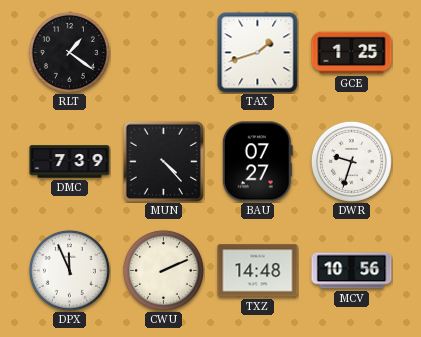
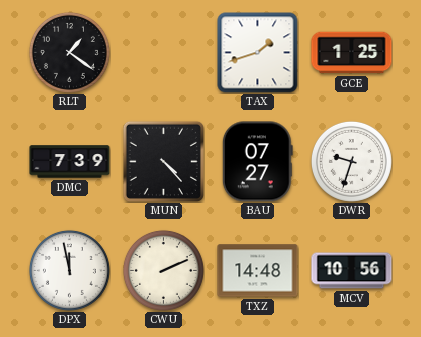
DPX: 11:56 -> 11:58 (69, 270)
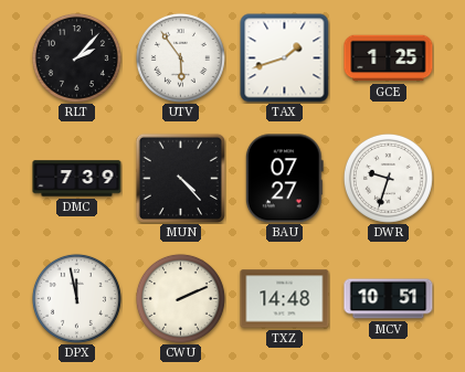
RLT: 1:21 -> 2:07 (76, 57)
UTV: none -> 5:54 (180, 57)
MCV: 10:56 -> 10:51 (389, 299)
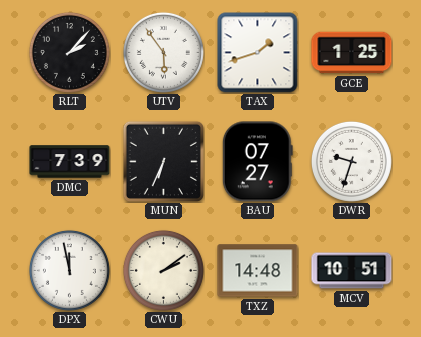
MUN: 4:23 -> 6:34 (163, 161)
CWU: 2:11 -> 2:09 (163, 270)
